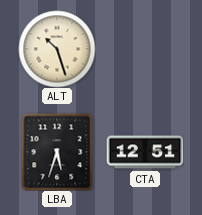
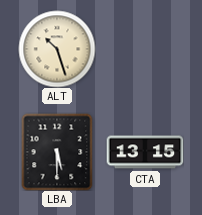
LBA: 5:33 -> 5:30 (57, 152)
CTA: 12:51 -> 13:15 (145, 152)
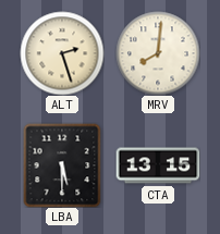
ALT: 10:27 -> 2:27 (62, 53)
MRV: none -> 8:01 (158, 53)
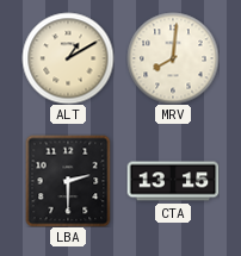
ALT: 2:27 -> 1:10 (68, 58)
LBA: 5:30 -> 2:30 (68, 181)
